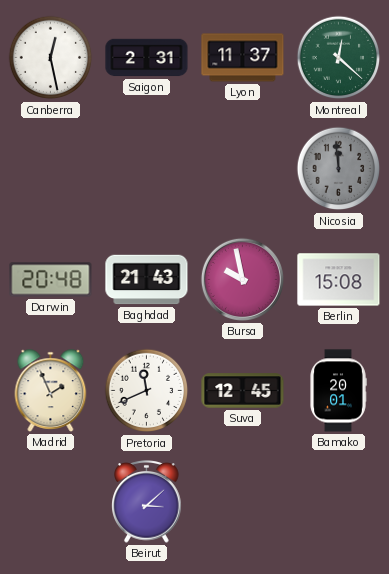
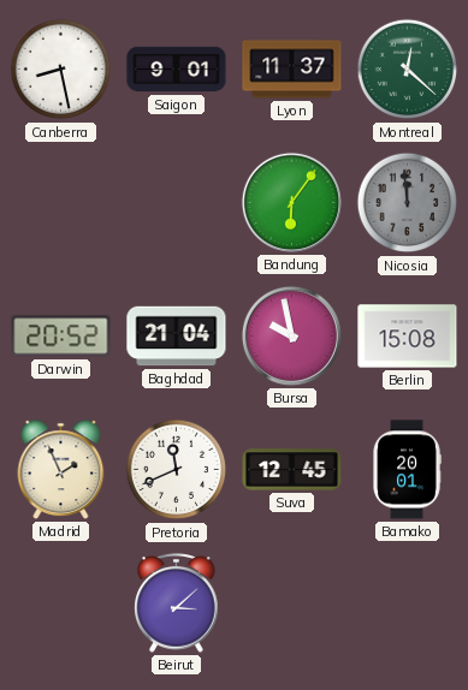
Canberra: 12:28 -> 8:28 (61, 70)
Saigon: 2:31 -> 9:01 (177, 70)
Bandung: none -> 6:06 (291, 202)
Darwin: 20:48 -> 20:52 (61, 337)
Baghdad: 21:43 -> 21:04 (177, 337)
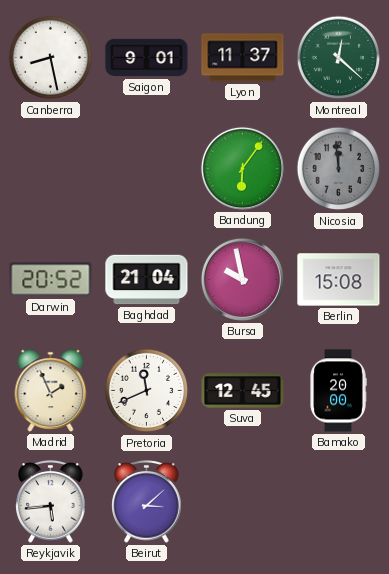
Bamako: 20:01 -> 20:00 (338, 391)
Reykjavik: none -> 5:44 (51, 502)
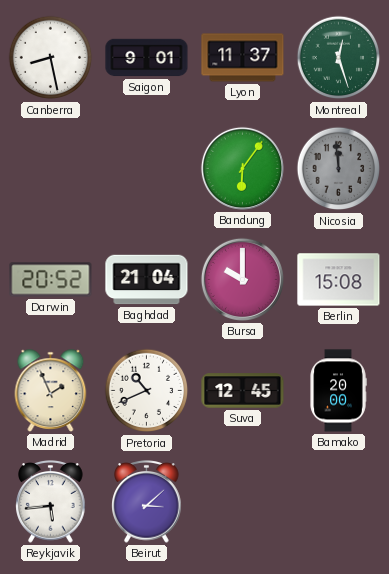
Montreal: 12:22 -> 12:27 (339, 58)
Bursa: 9:58 -> 10:00 (242, 279)
Pretoria: 11:41 -> 10:41 (147, 391)
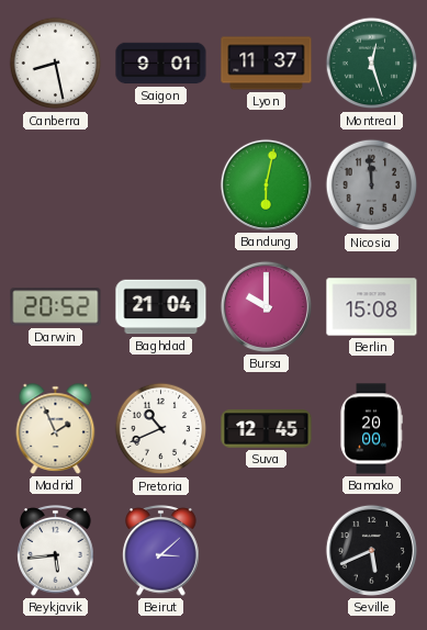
Bandung: 6:06 -> 6:02 (266, 184)
Seville: none -> 5:41 (371, 550)
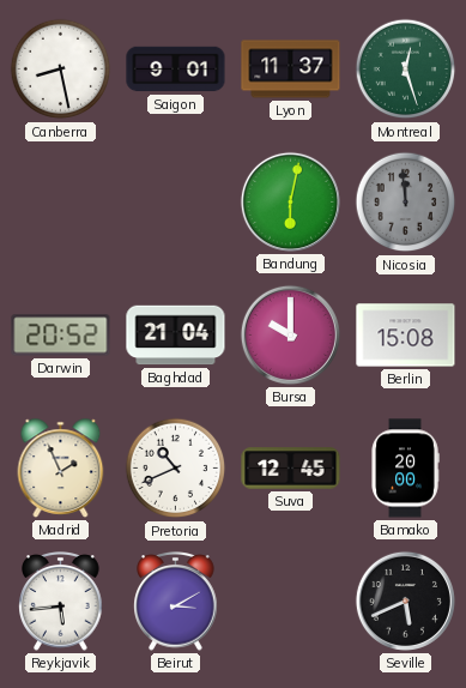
Beirut: 3:08 -> 3:10 (176, 602)
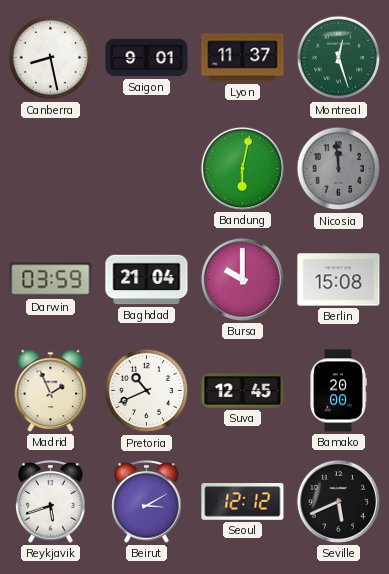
Darwin: 20:52 -> 03:59 (51, 280)
Reykjavik: 5:44 -> 5:42 (51, 502)
Seoul: none -> 12:12 (243, 502)
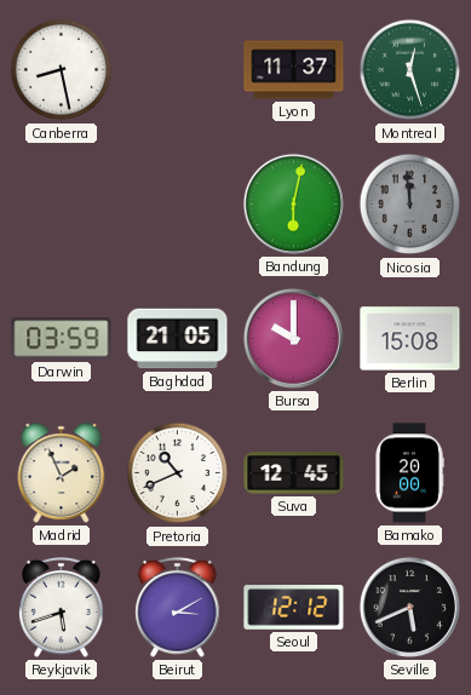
Saigon: 9:01 -> none (147, 58)
Baghdad: 21:04 -> 21:05 (178, 339)
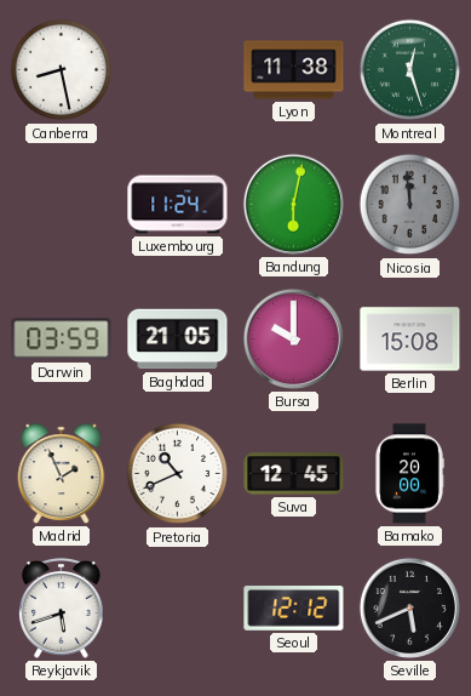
Lyon: 11:37 -> 11:38 (294, 70)
Luxembourg: none -> 11:24 (178, 205)
Beirut: 3:10 -> none (178, 608)
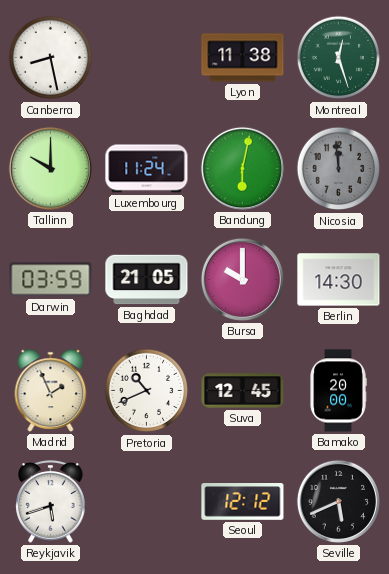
Tallinn: none -> 10:00 (50, 168)
Berlin: 15:08 -> 14:30 (339, 280)
